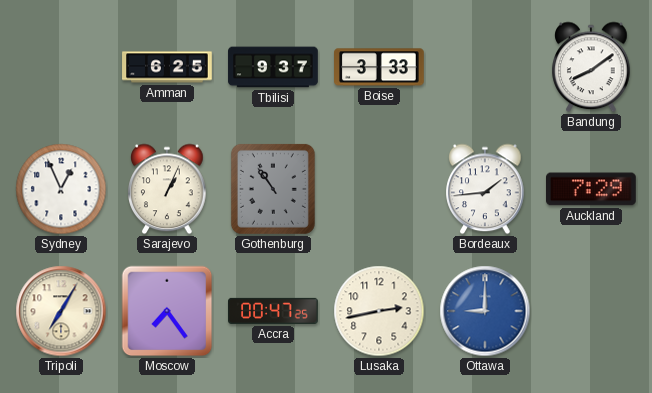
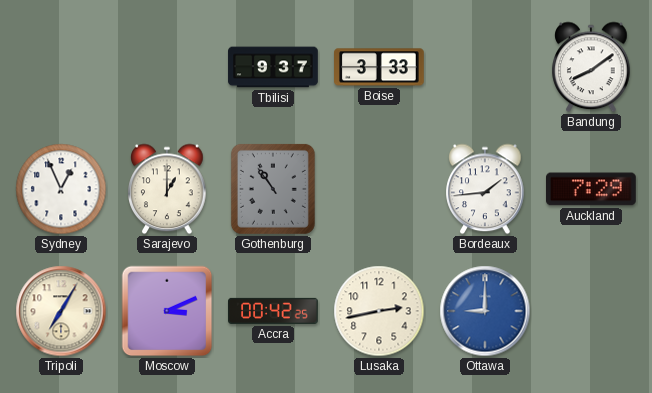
Amman: 6:25 -> none (167, 67)
Sarajevo: 1:04 -> 1:00 (167, 189)
Moscow: 7:24 -> 3:11 (167, 311)
Accra: 00:47 -> 00:42 (273, 311)
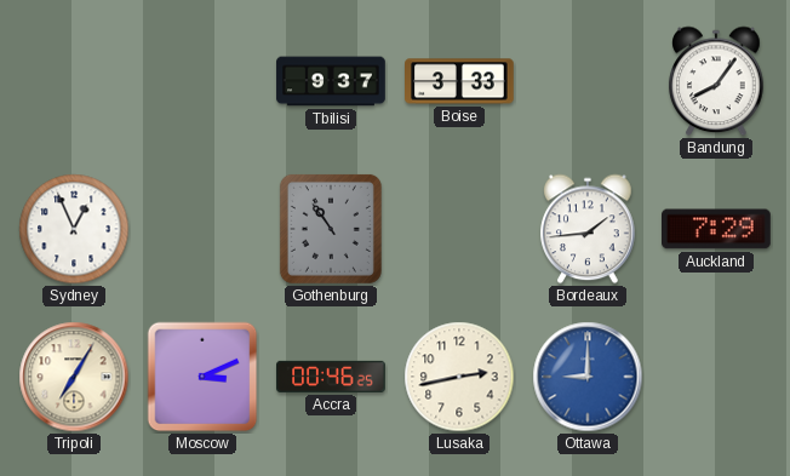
Bandung: 8:09 -> 8:06 (716, 81)
Sarajevo: 1:00 -> none (167, 189)
Accra: 00:42 -> 00:46 (331, 377)
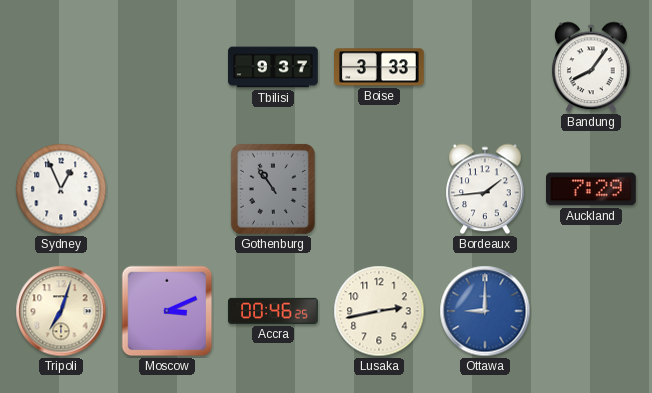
Tripoli: 7:05 -> 7:03 (61, 311)
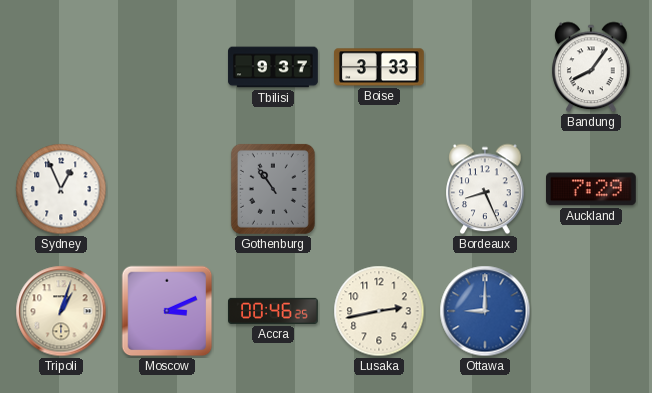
Bordeaux: 1:44 -> 8:26 (485, 189)
Tripoli: 7:03 -> 1:03 (61, 311)
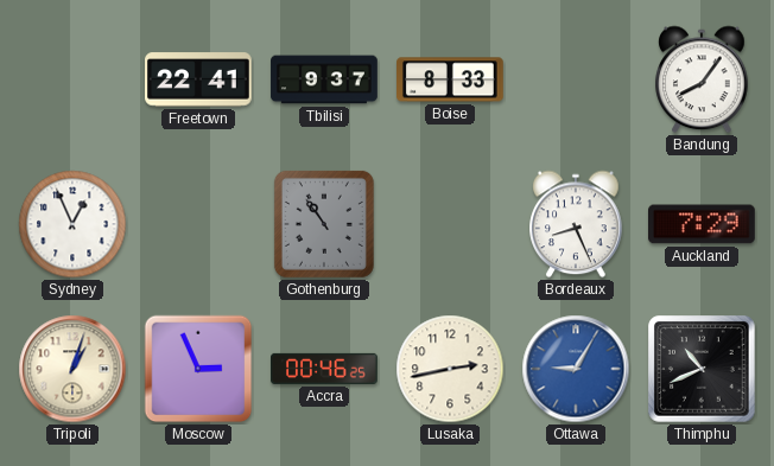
Freetown: none -> 22:41 (199, 79)
Boise: 3:33 -> 8:33 (450, 79)
Moscow: 3:11 -> 2:56 (198, 369)
Ottawa: 9:00 -> 9:05 (576, 369)
Thimphu: none -> 10:41 (702, 369)
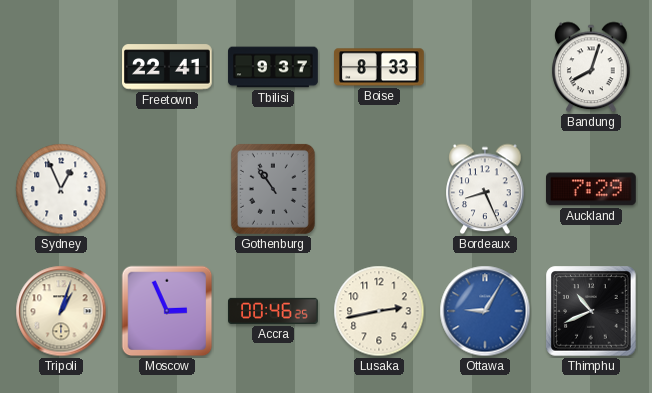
Bandung: 8:06 -> 8:03 (591, 67)
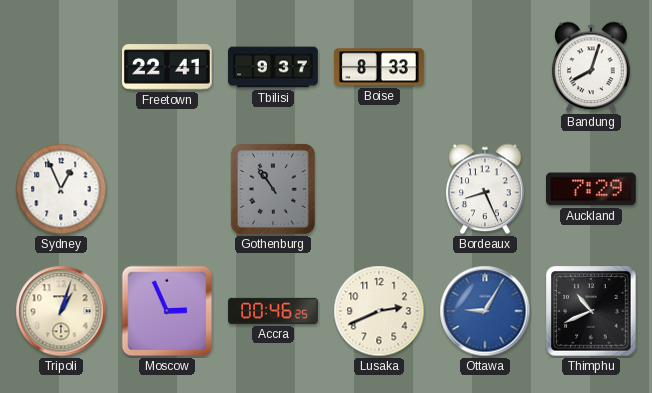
Lusaka: 2:43 -> 2:41 (379, 311)
